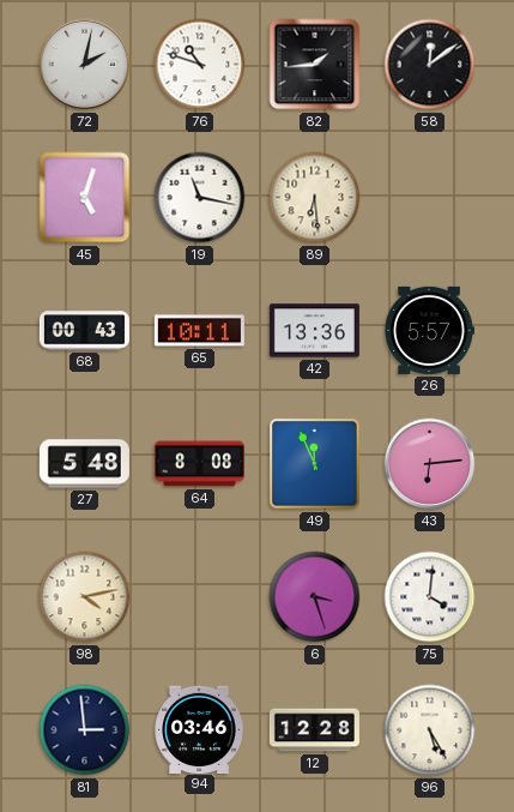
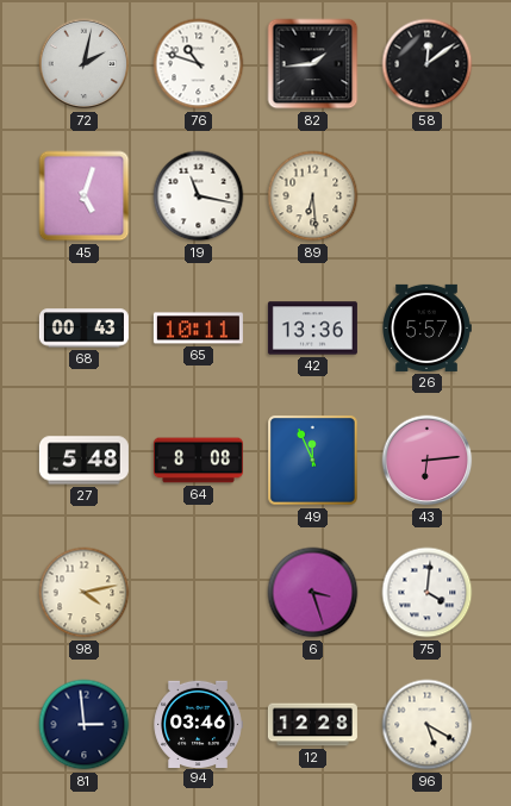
96: 5:25 -> 5:20 (428, 725)
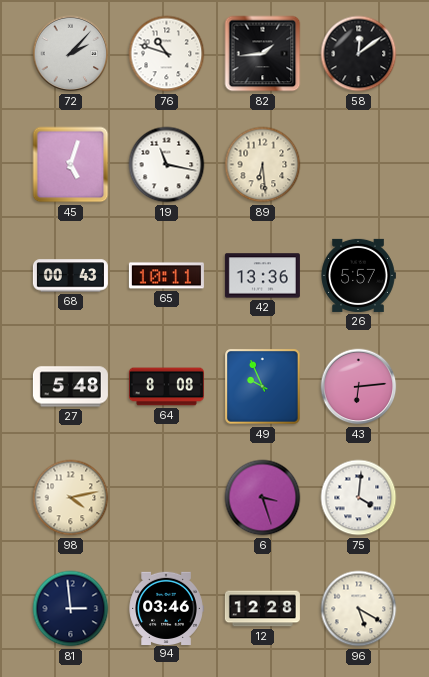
72: 2:02 -> 2:07 (71, 54)
49: 11:56 -> 9:56 (263, 387)
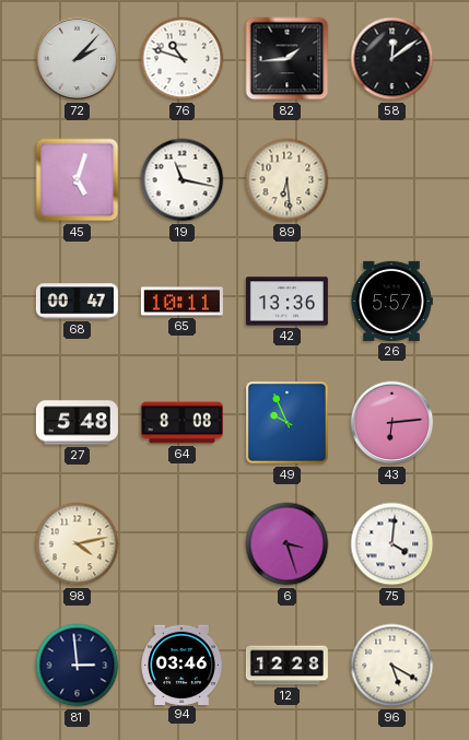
68: 00:43 -> 00:47 (77, 302)
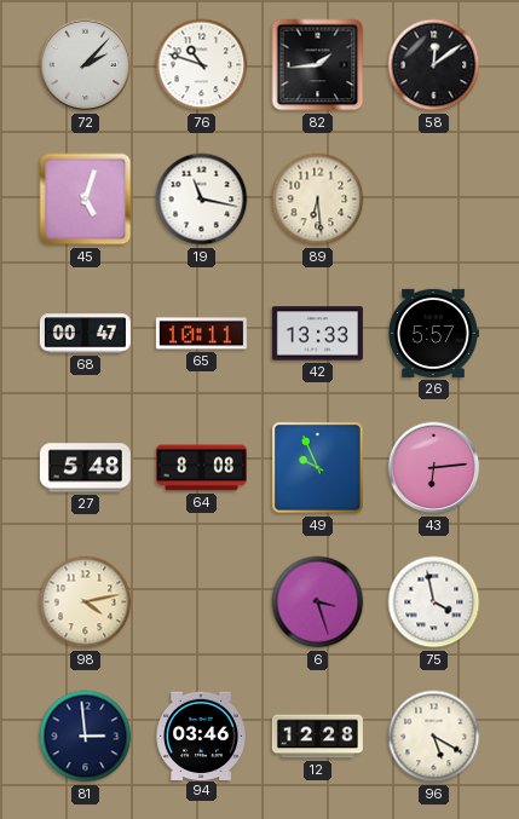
42: 13:36 -> 13:33 (317, 334)
75: 4:01 -> 3:58 (434, 602)
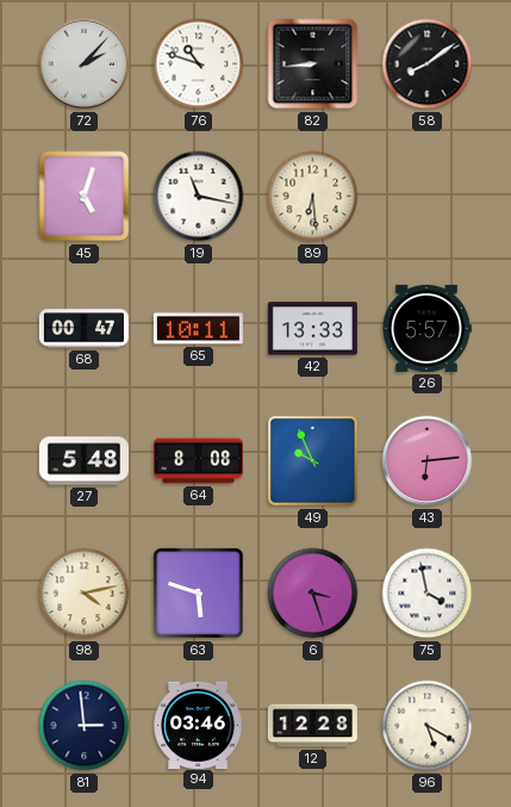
82: 1:44 -> 8:44 (313, 64)
58: 12:09 -> 8:09 (428, 64)
63: none -> 5:48 (199, 594)
